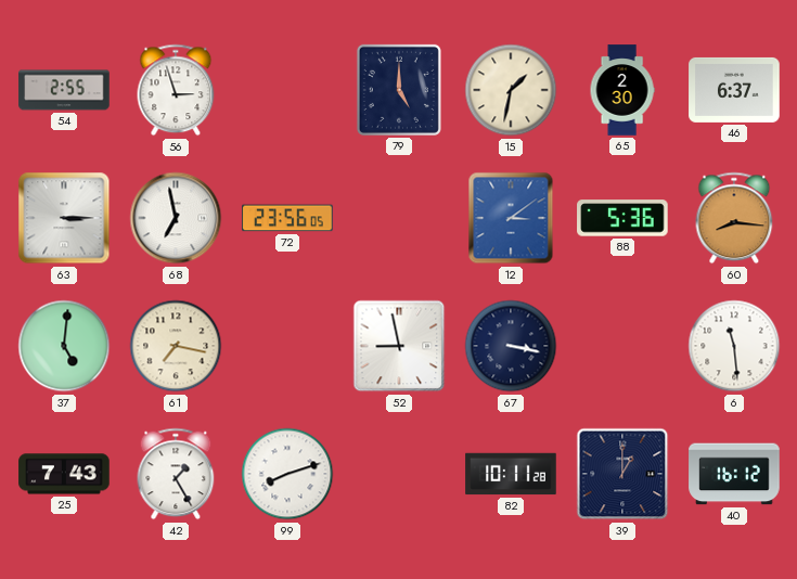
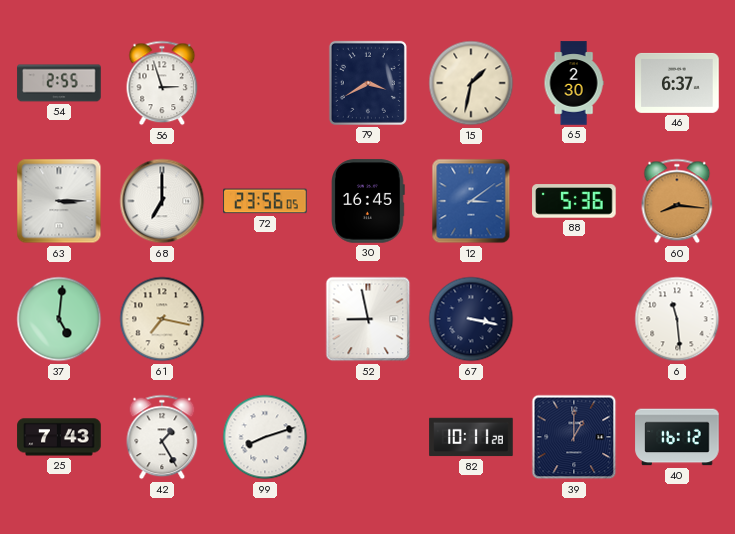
79: 5:00 -> 3:40 (368, 83)
68: 6:58 -> 7:00 (162, 201)
30: none -> 16:45 (368, 201)
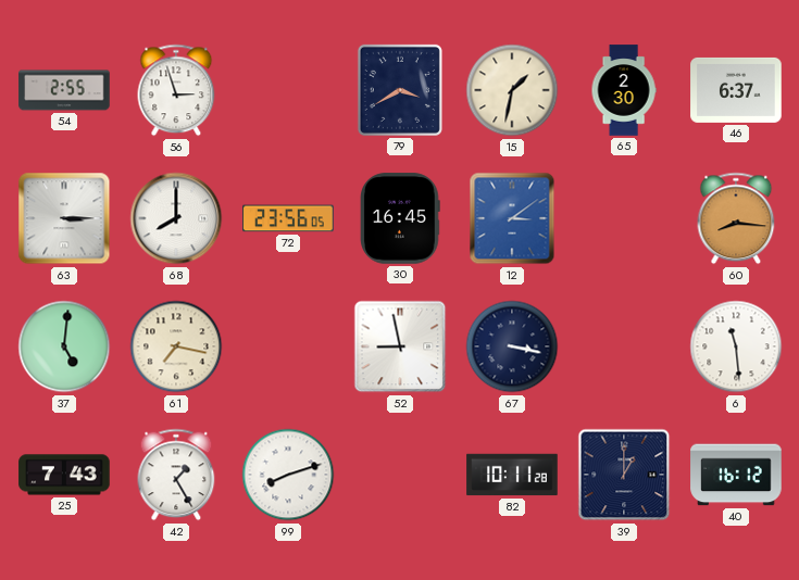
68: 7:00 -> 8:00 (176, 218)
88: 5:36 -> none (574, 201)
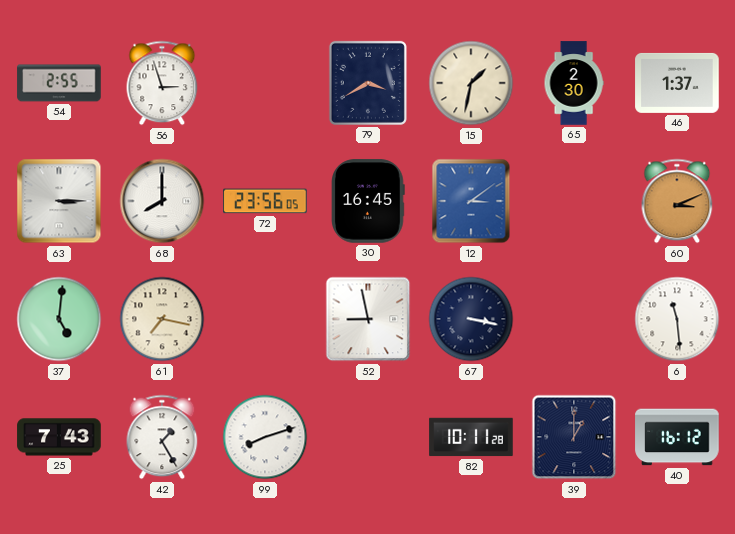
46: 6:37 -> 1:37 (677, 83)
60: 8:16 -> 3:11 (677, 201)
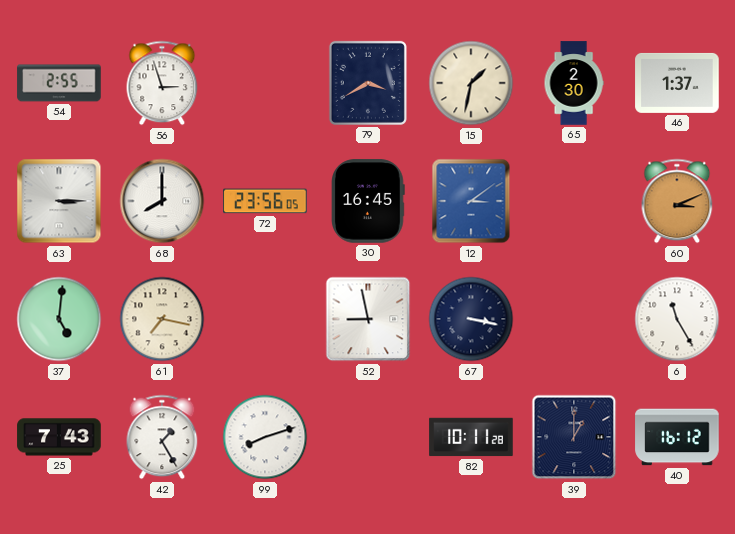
6: 11:29 -> 11:25 (677, 319)
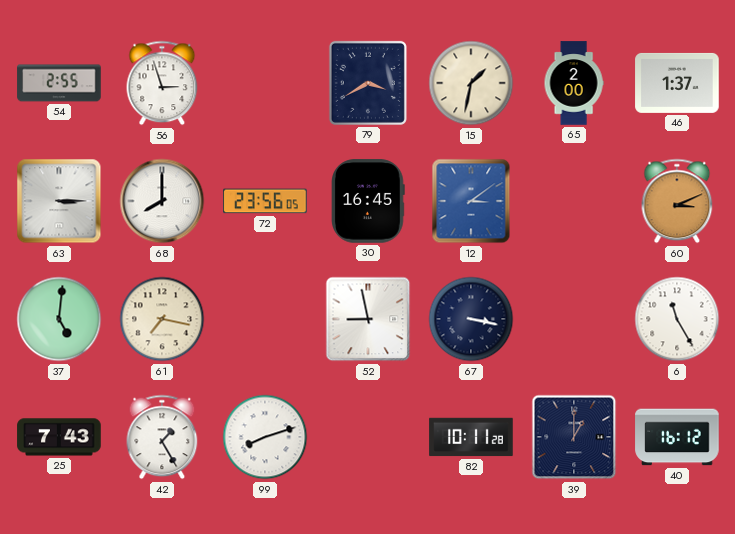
65: 2:30 -> 2:00 (574, 83)
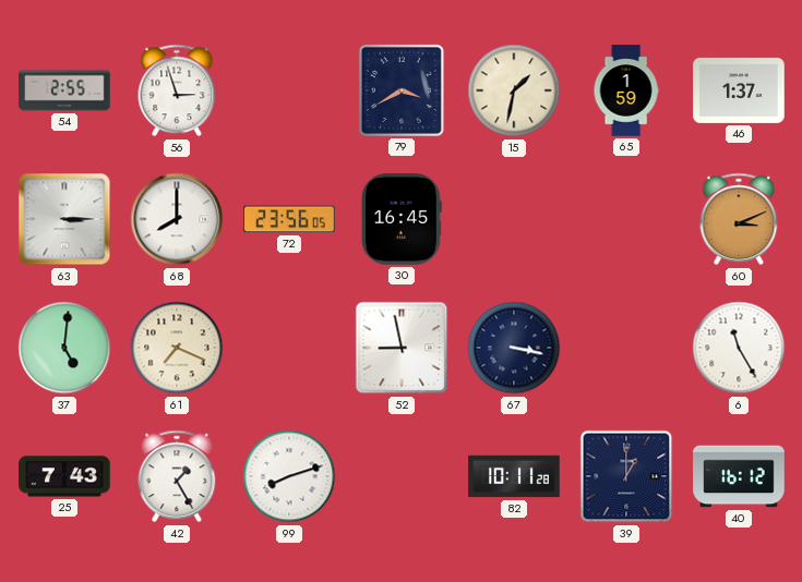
65: 2:00 -> 1:59 (626, 90)
12: 3:09 -> none (471, 201)
61: 7:17 -> 7:19 (177, 348)
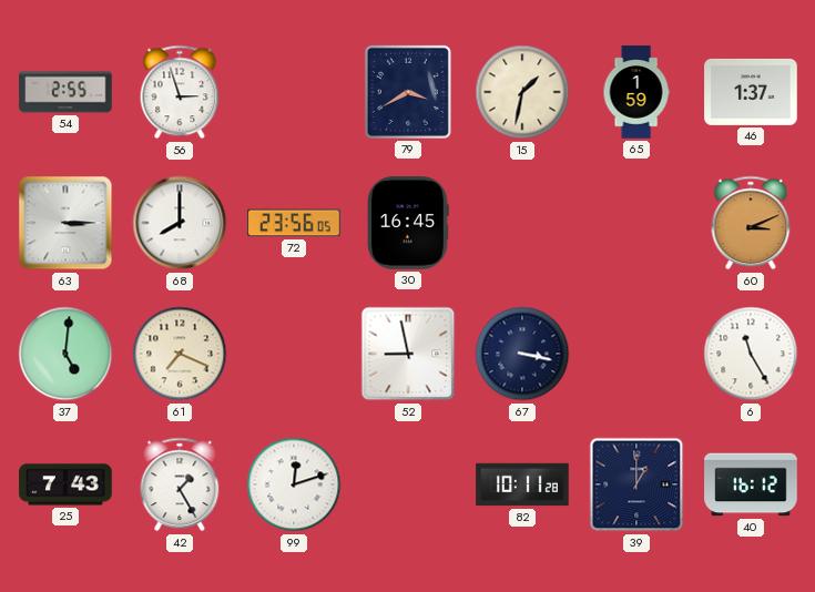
99: 8:12 -> 12:12 (294, 484)
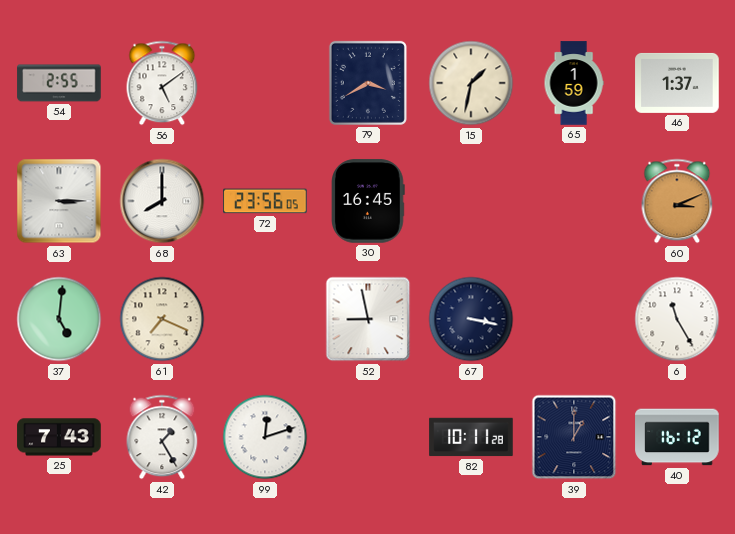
56: 2:57 -> 5:09 (162, 83)
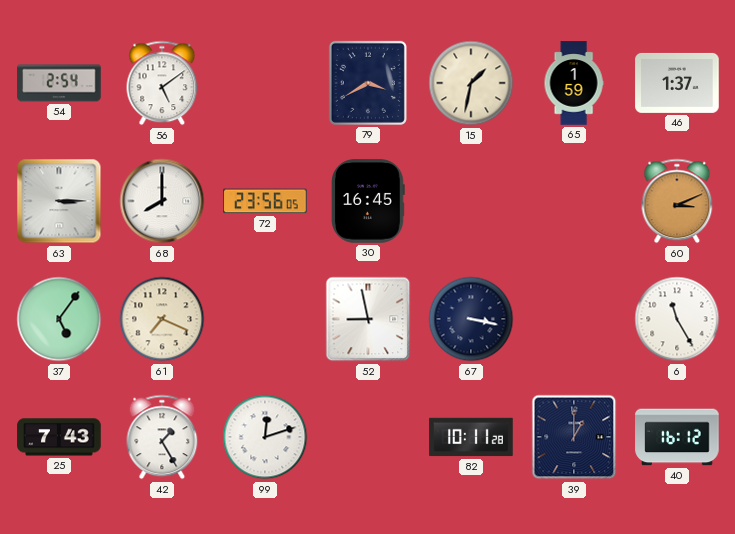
54: 2:55 -> 2:54 (59, 83)
37: 5:01 -> 5:06 (59, 319)
